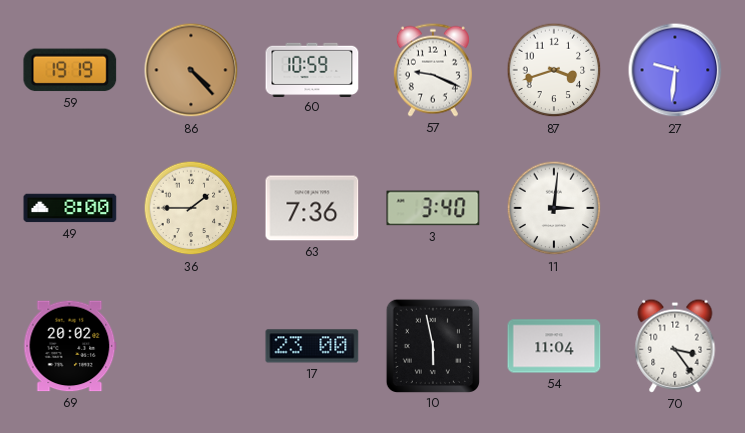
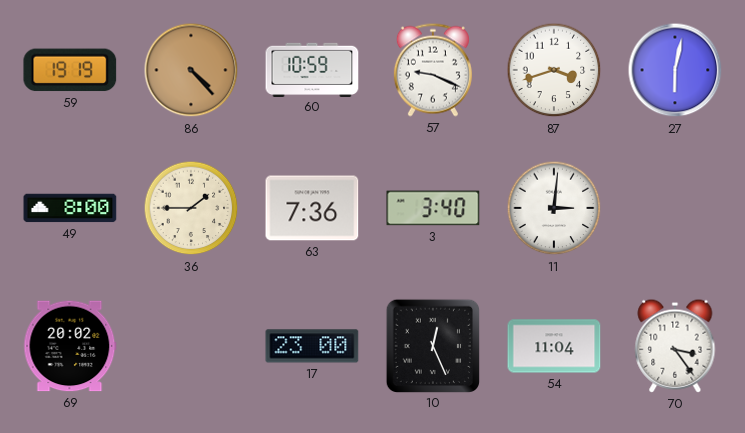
27: 9:31 -> 6:02 (675, 70)
10: 5:58 -> 12:26 (432, 345)
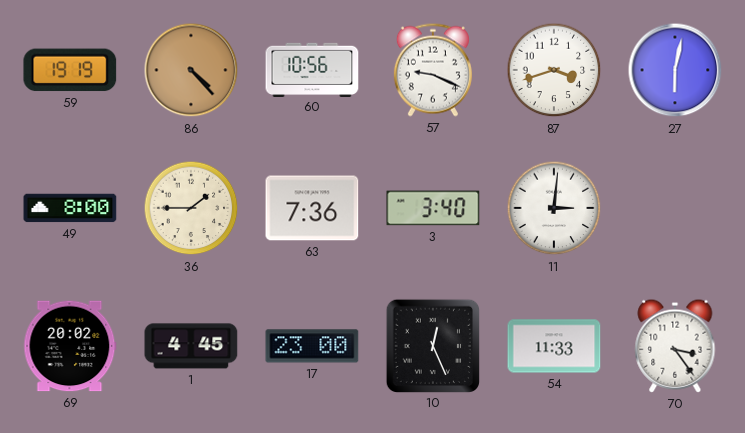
60: 10:59 -> 10:56 (312, 69)
1: none -> 4:45 (191, 346)
54: 11:04 -> 11:33 (554, 346)
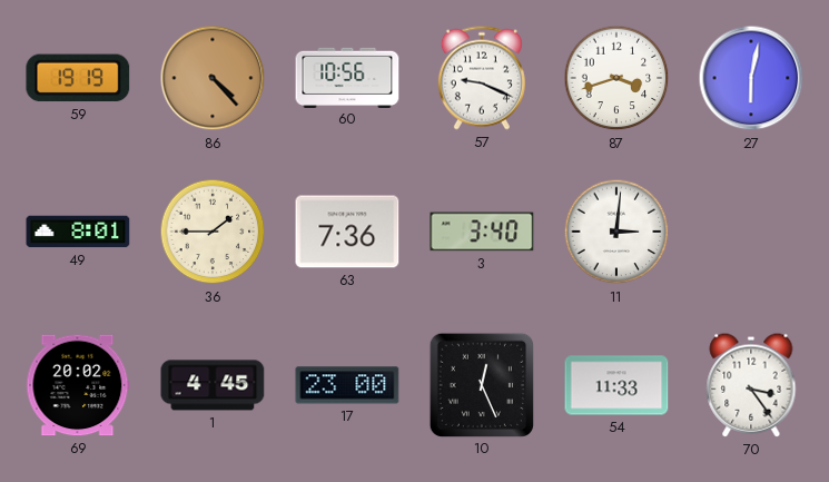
49: 8:00 -> 8:01 (78, 232)
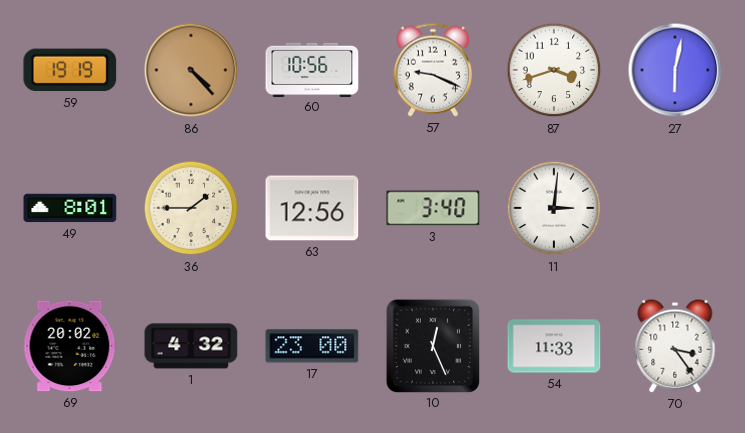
63: 7:36 -> 12:56 (312, 208)
1: 4:45 -> 4:32 (191, 346)
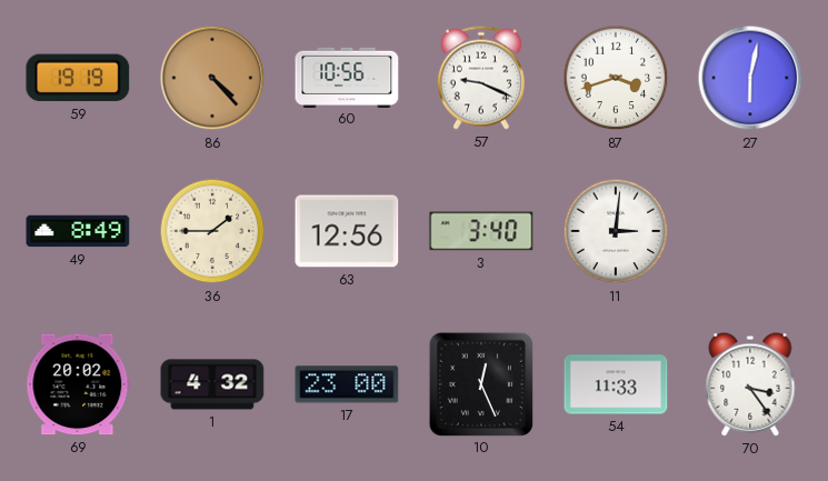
49: 8:01 -> 8:49 (78, 231)
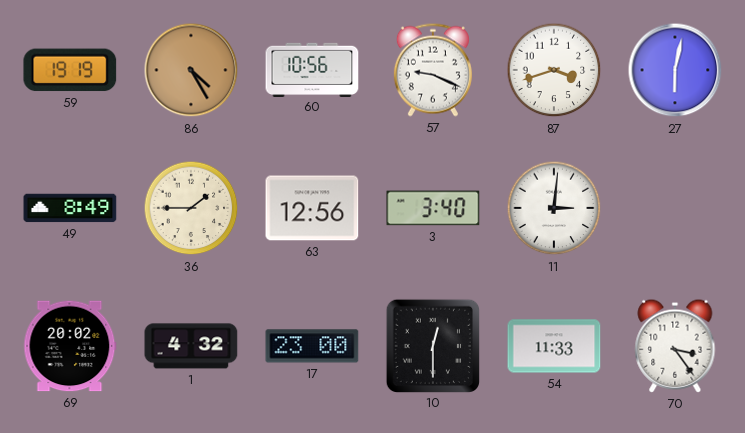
86: 4:23 -> 4:25 (191, 70)
10: 12:26 -> 12:30 (432, 345)
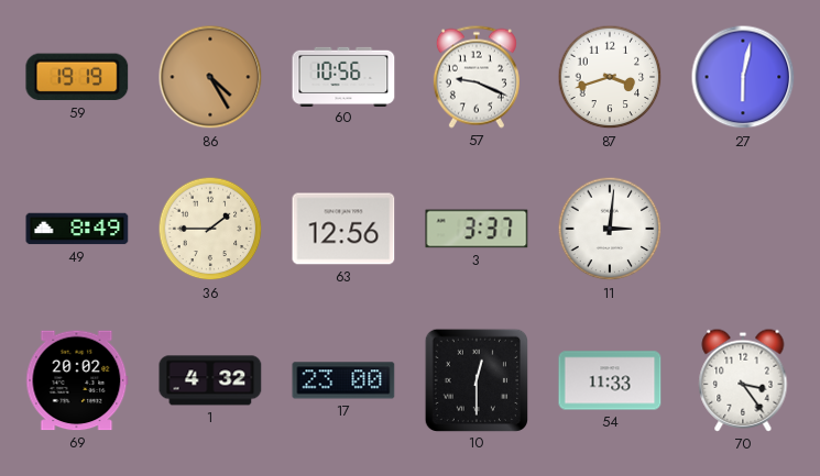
3: 3:40 -> 3:37 (477, 229)
